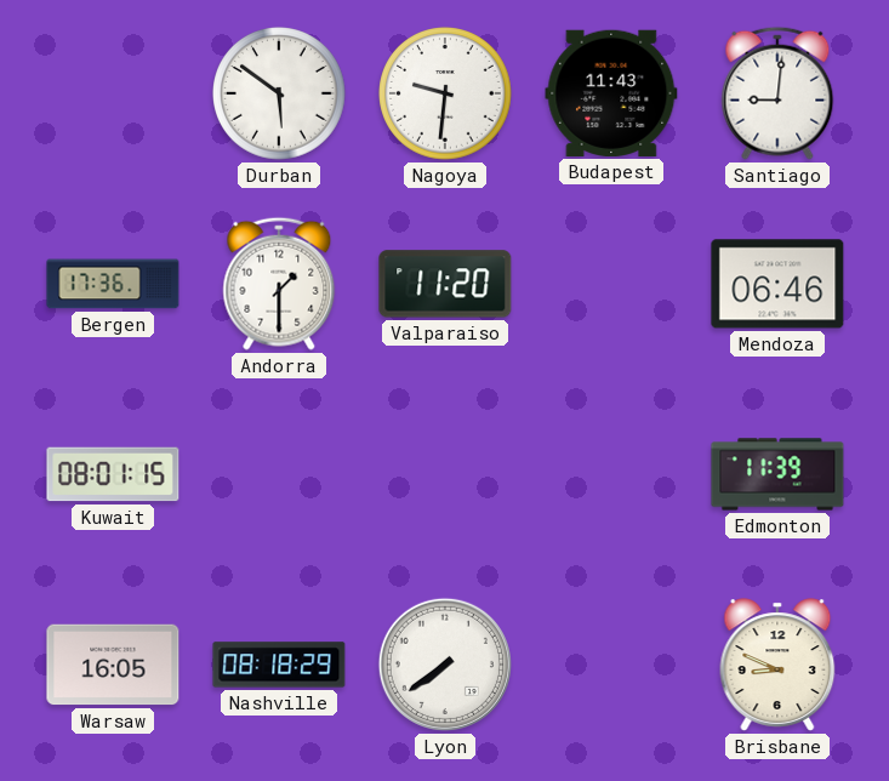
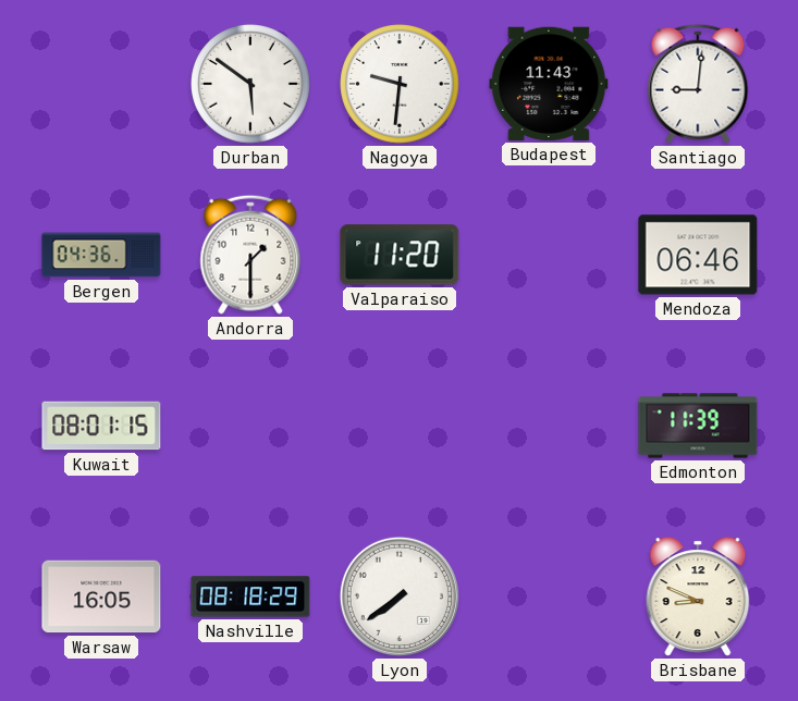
Bergen: 17:36 -> 04:36 (101, 255)
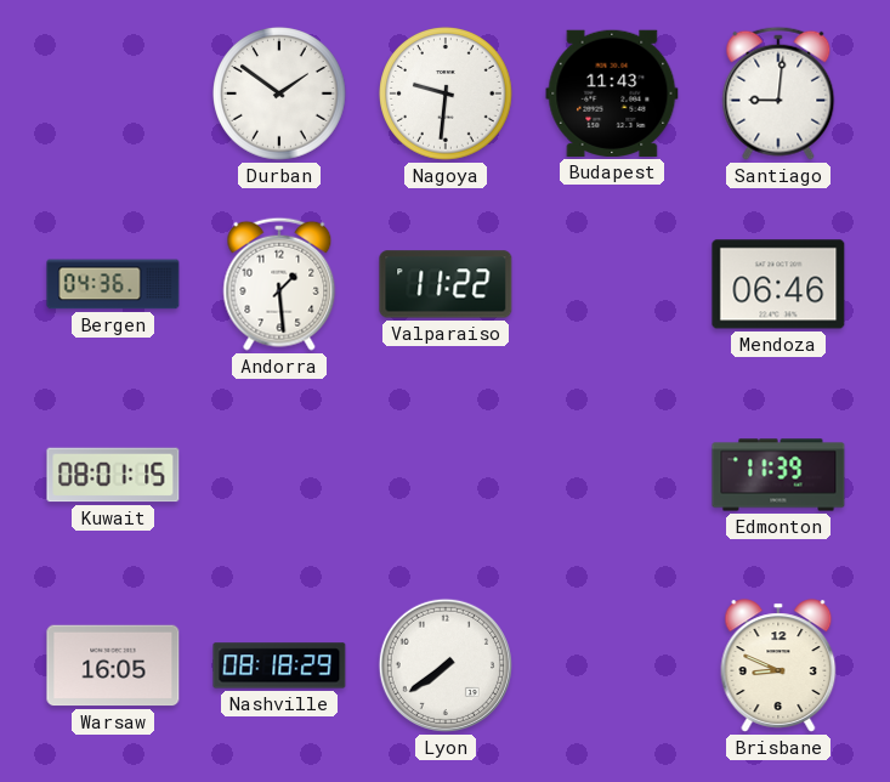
Durban: 5:51 -> 1:51 (279, 93)
Andorra: 1:30 -> 1:29 (279, 284)
Valparaiso: 11:20 -> 11:22 (446, 284)
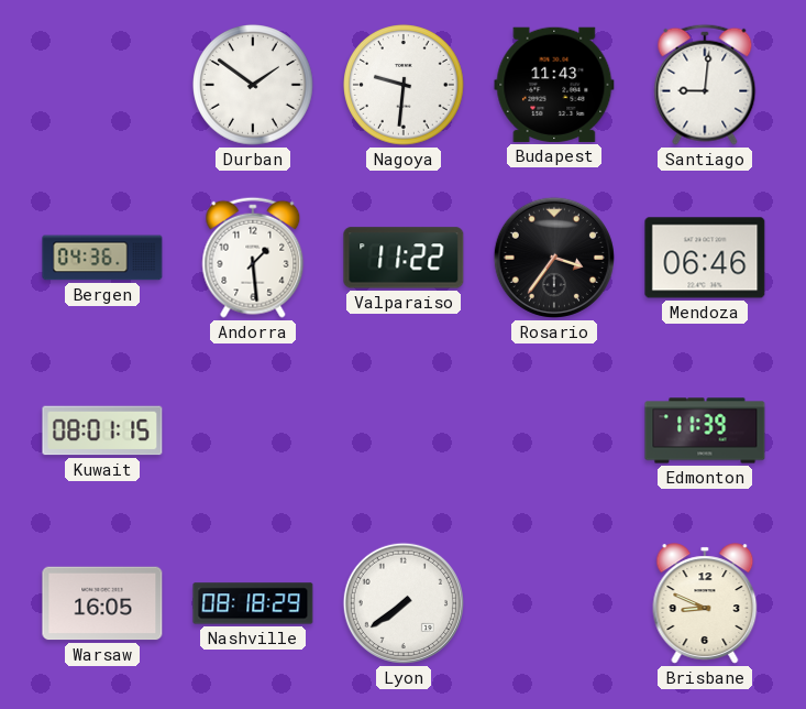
Rosario: none -> 3:36 (554, 258)
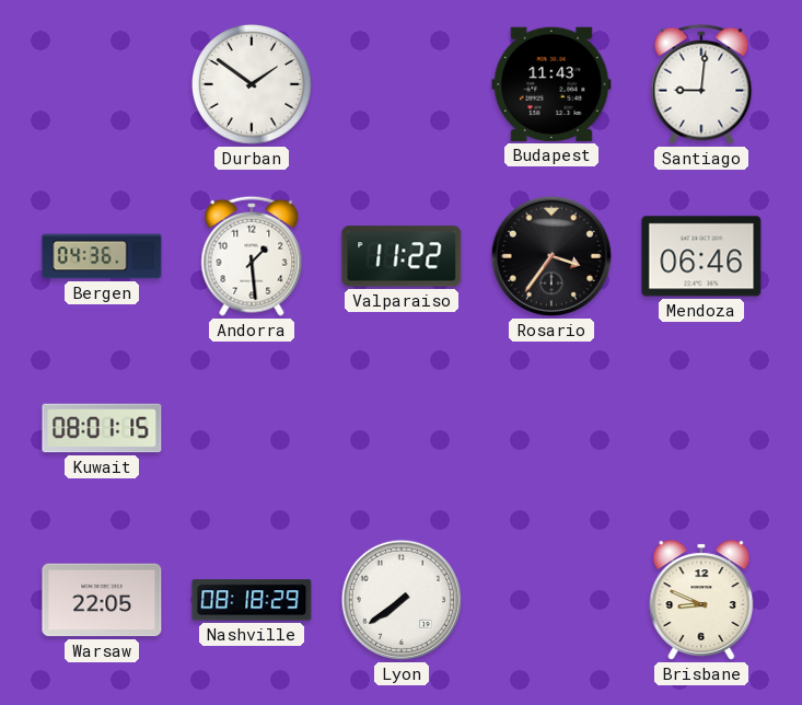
Nagoya: 9:31 -> none (404, 85)
Edmonton: 11:39 -> none (705, 430)
Warsaw: 16:05 -> 22:05 (102, 600)
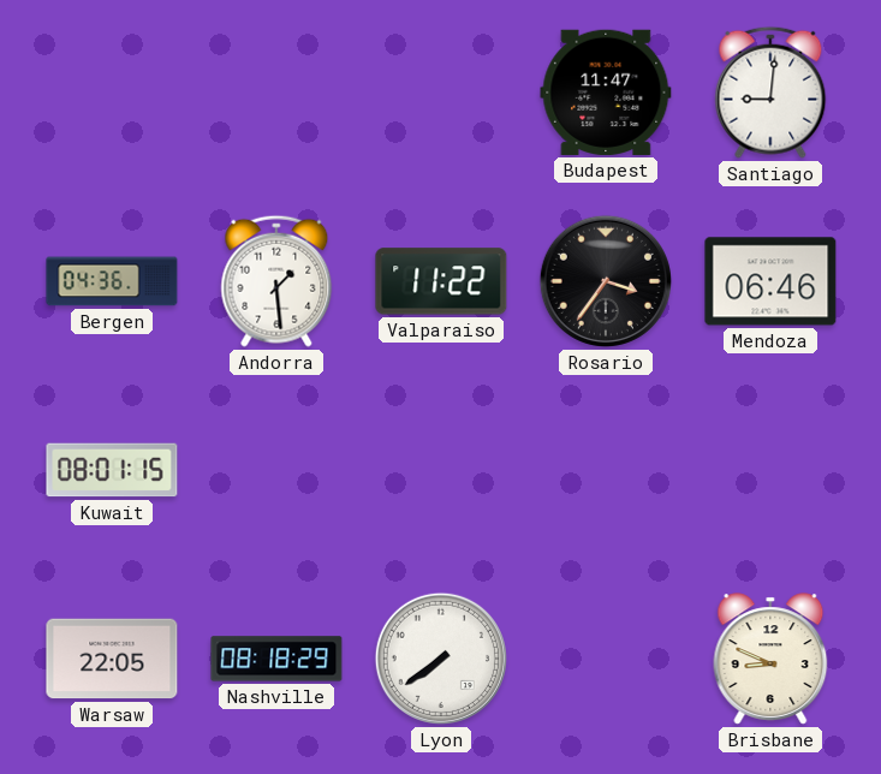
Durban: 1:51 -> none (252, 84)
Budapest: 11:43 -> 11:47 (606, 93)
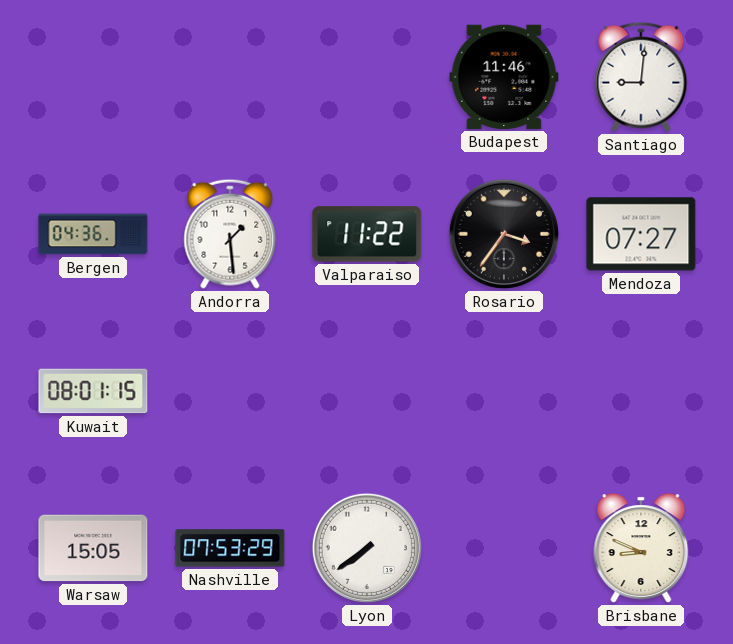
Budapest: 11:47 -> 11:46 (504, 77)
Mendoza: 06:46 -> 07:27 (641, 234)
Warsaw: 22:05 -> 15:05 (93, 548)
Nashville: 08:18 -> 07:53 (230, 548)
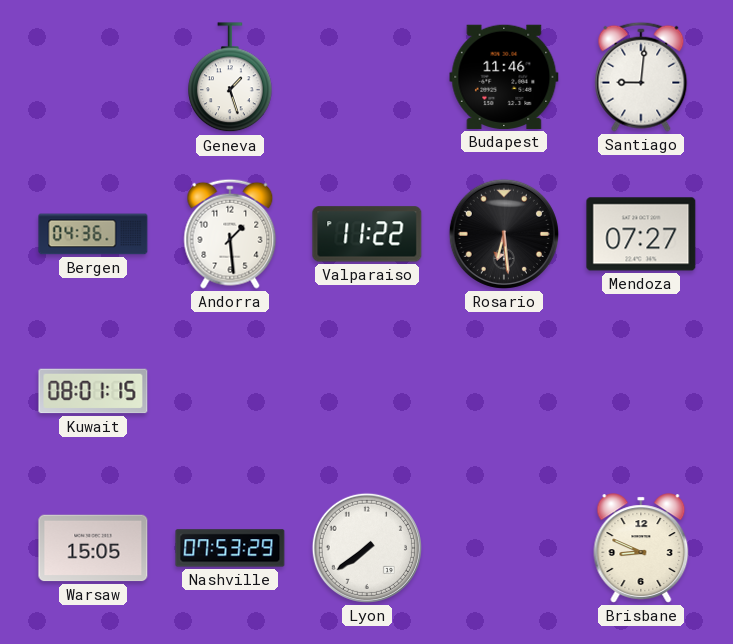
Geneva: none -> 1:27 (231, 78)
Rosario: 3:36 -> 6:29 (504, 234)
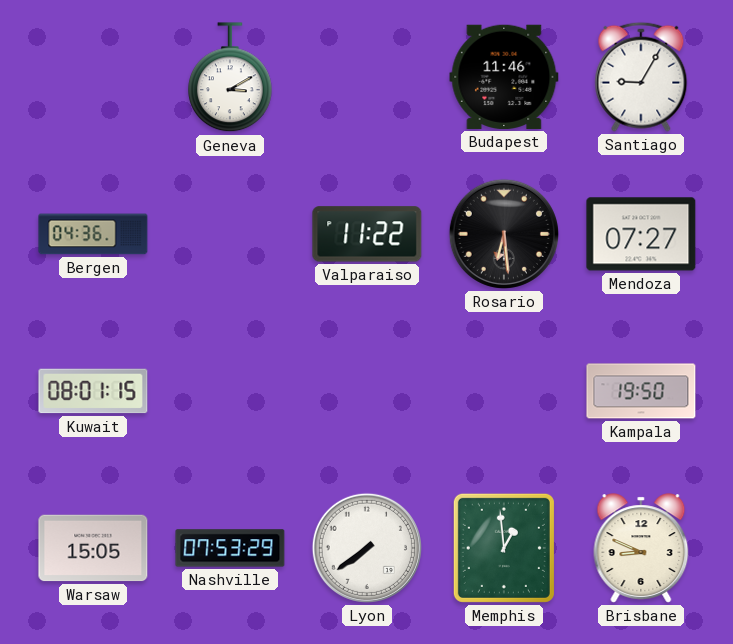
Geneva: 1:27 -> 3:10 (231, 78)
Santiago: 9:01 -> 9:05 (641, 77)
Andorra: 1:29 -> none (230, 234)
Kampala: none -> 19:50 (641, 391)
Memphis: none -> 12:59 (504, 548)
